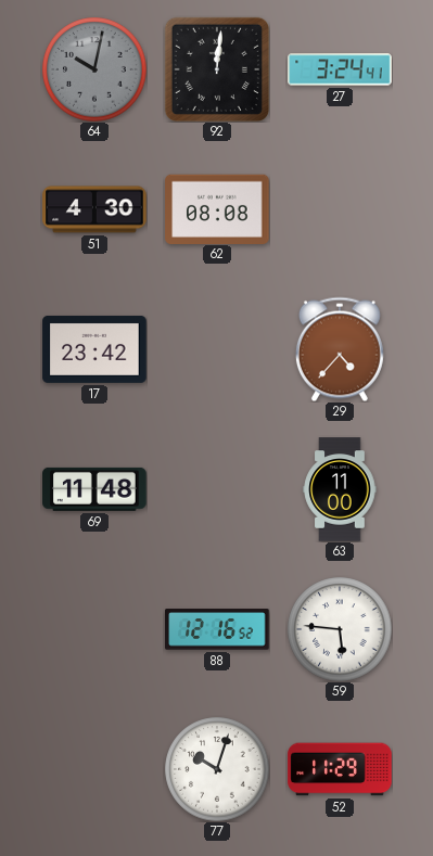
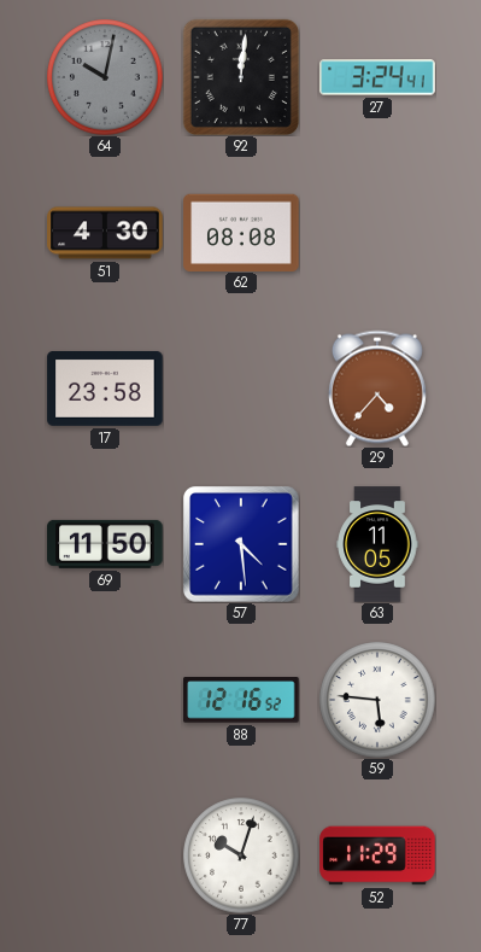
17: 23:42 -> 23:58 (105, 389)
69: 11:48 -> 11:50 (105, 544)
57: none -> 4:29 (241, 544)
63: 11:00 -> 11:05 (377, 544)
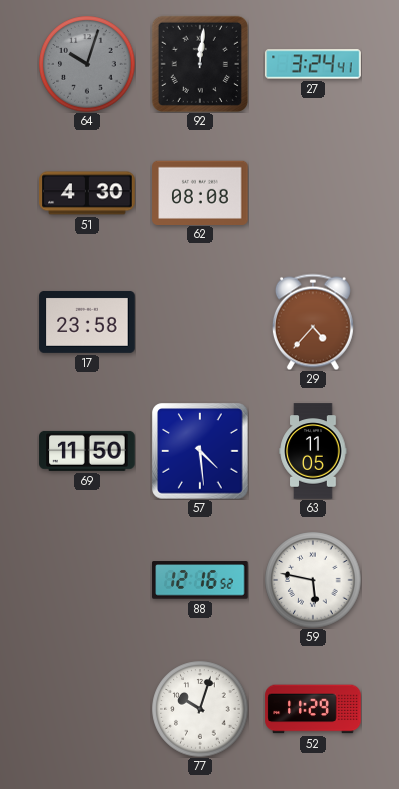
64: 10:02 -> 10:03 (87, 64)
59: 5:46 -> 5:47 (313, 580)
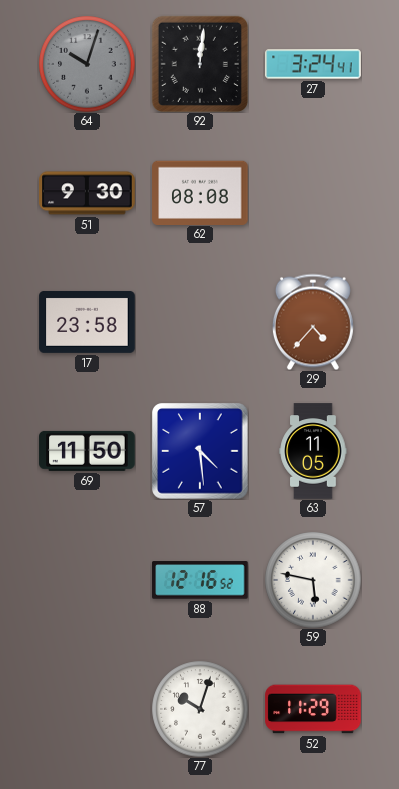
51: 4:30 -> 9:30 (87, 193)
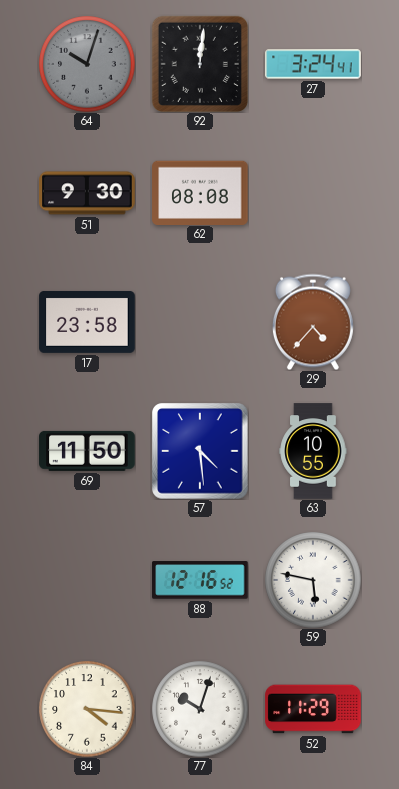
63: 11:05 -> 10:55 (313, 451)
84: none -> 4:16 (87, 709)
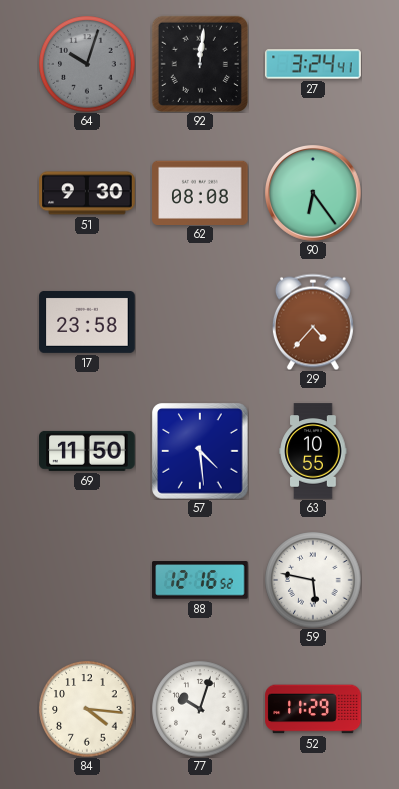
90: none -> 6:24 (314, 194)
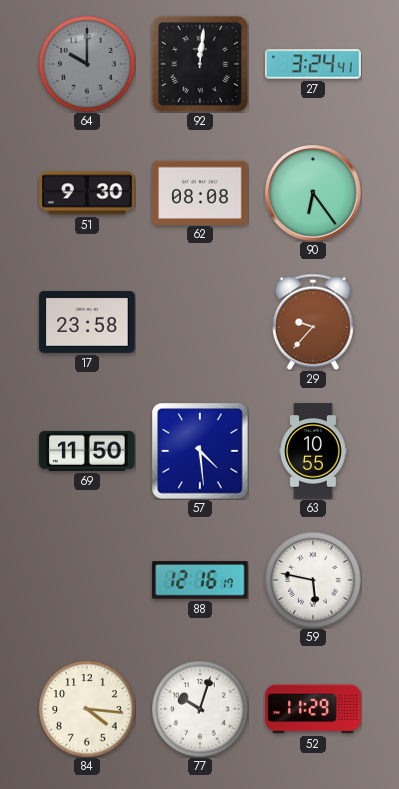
64: 10:03 -> 10:00 (87, 64)
29: 4:37 -> 9:37 (313, 322)
88: 12:16:52 -> 12:16:17 (200, 580)
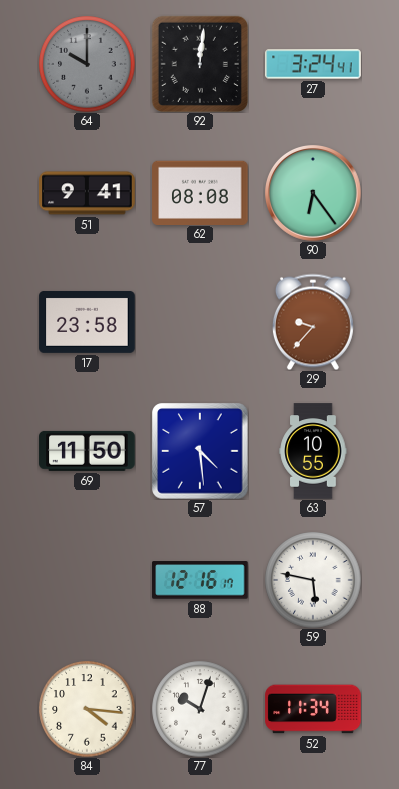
51: 9:30 -> 9:41 (87, 193)
52: 11:29 -> 11:34 (313, 709)
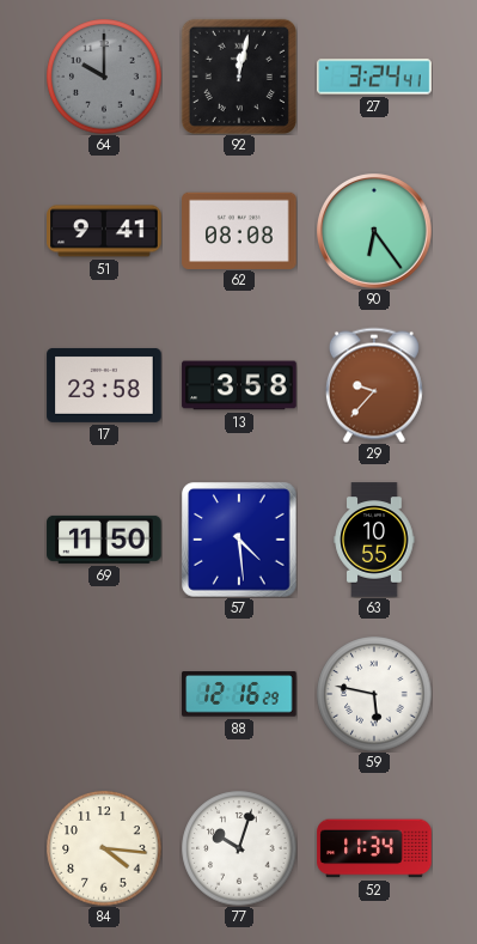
92: 12:01 -> 12:02 (239, 77)
13: none -> 3:58 (239, 385)
88: 12:16:17 -> 12:16:29 (239, 694)
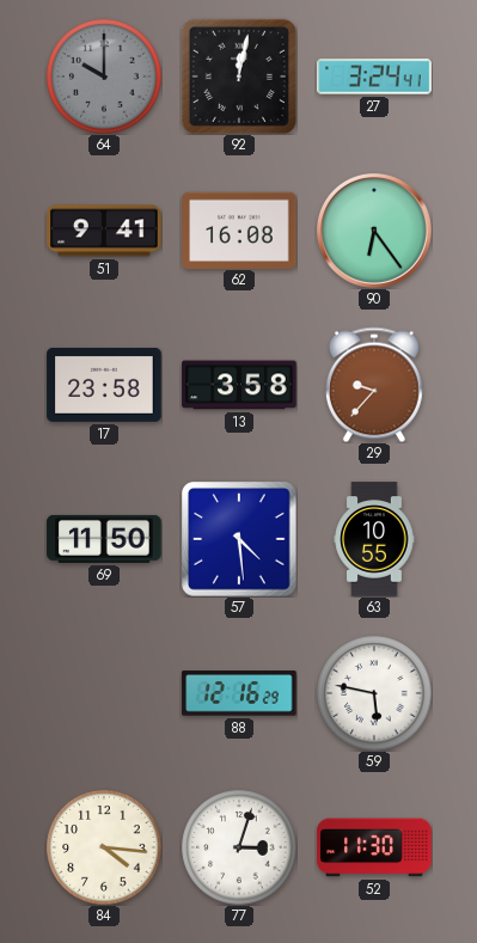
62: 08:08 -> 16:08 (239, 229)
77: 10:03 -> 3:03 (239, 847)
52: 11:34 -> 11:30 (374, 847)
